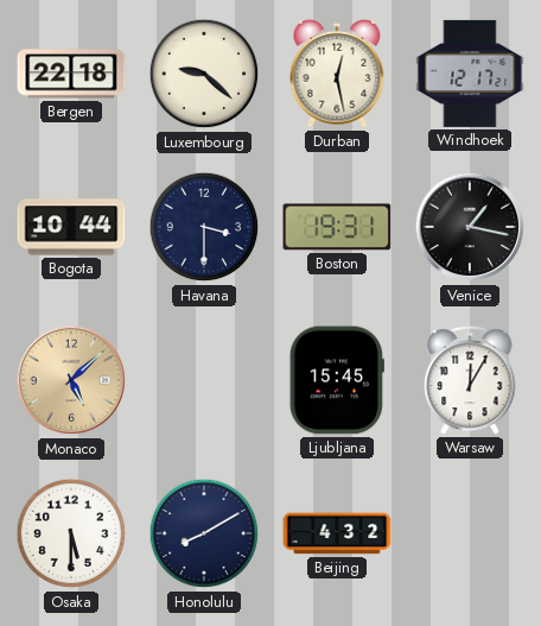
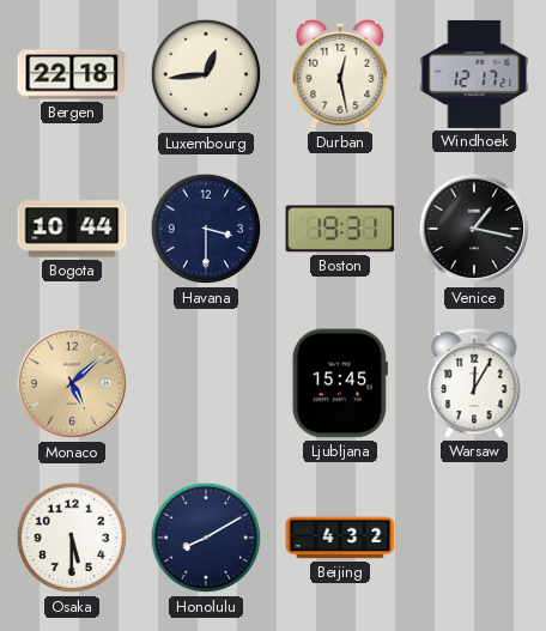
Luxembourg: 9:22 -> 12:44 (206, 74)
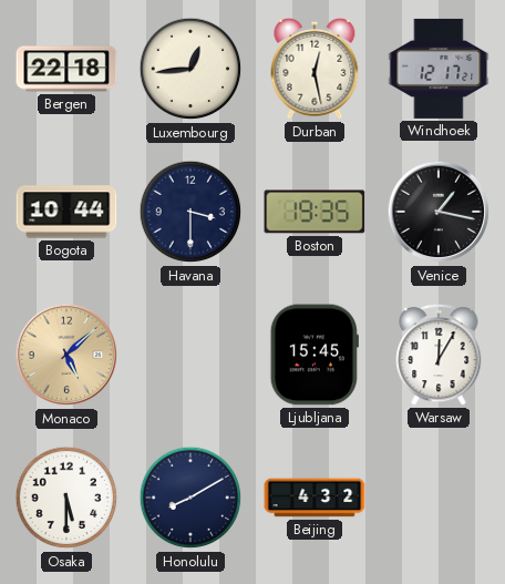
Boston: 19:31 -> 19:35 (315, 212)
